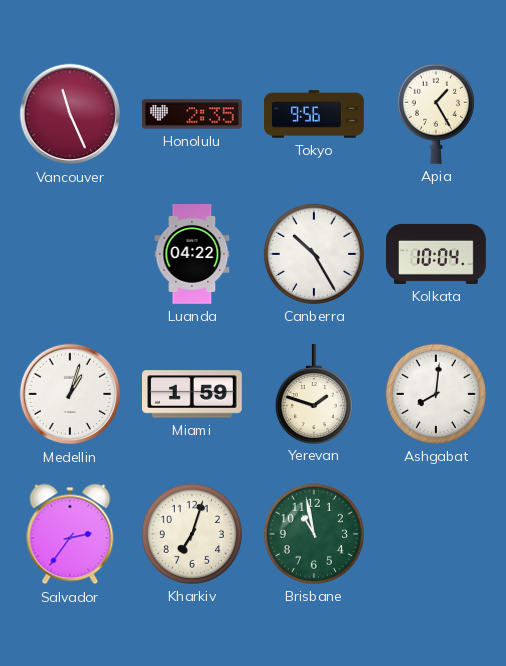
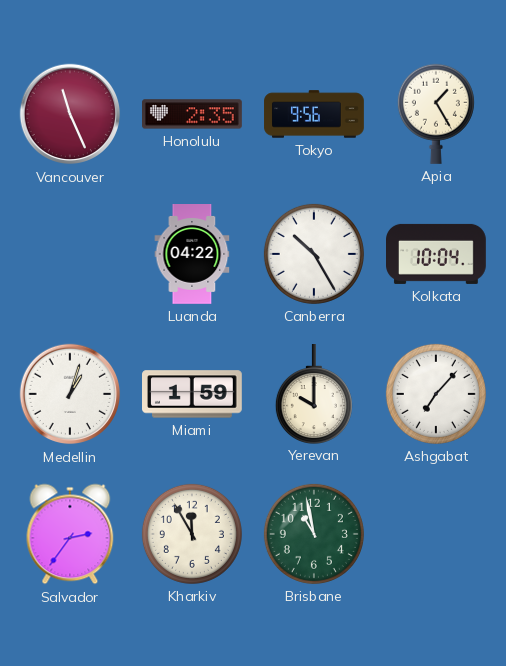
Yerevan: 1:48 -> 10:00 (314, 394)
Ashgabat: 8:01 -> 7:07 (436, 394)
Kharkiv: 7:03 -> 11:55 (192, 534)
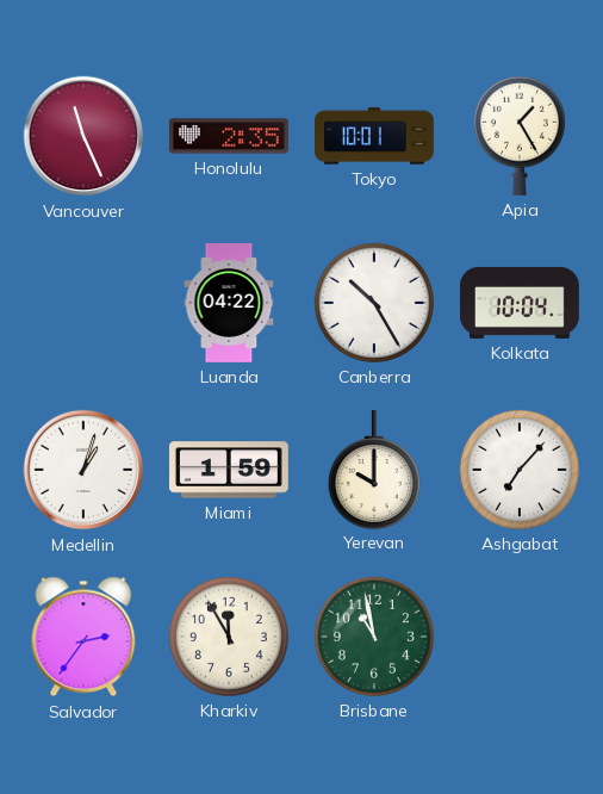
Tokyo: 9:56 -> 10:01 (374, 136)
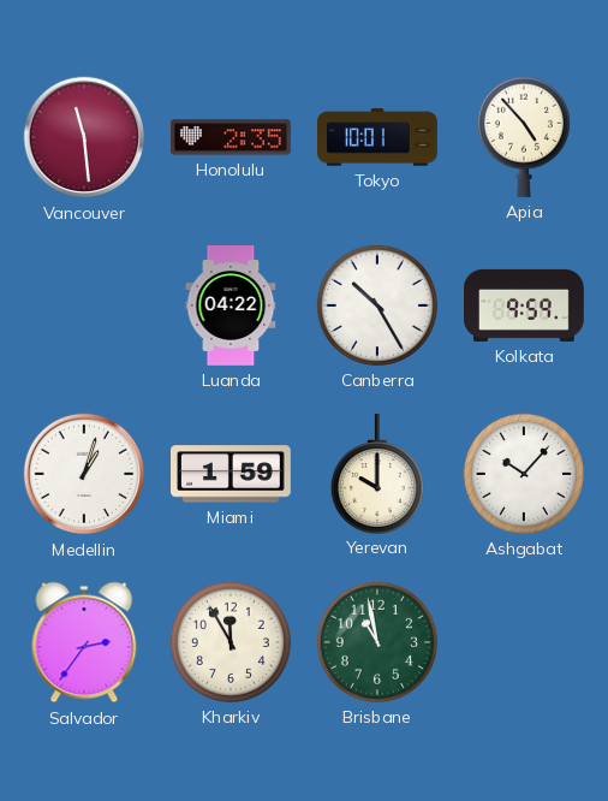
Vancouver: 11:26 -> 11:29 (84, 137)
Apia: 1:25 -> 4:53 (524, 137)
Kolkata: 10:04 -> 9:59 (525, 305)
Ashgabat: 7:07 -> 10:07 (524, 474)
